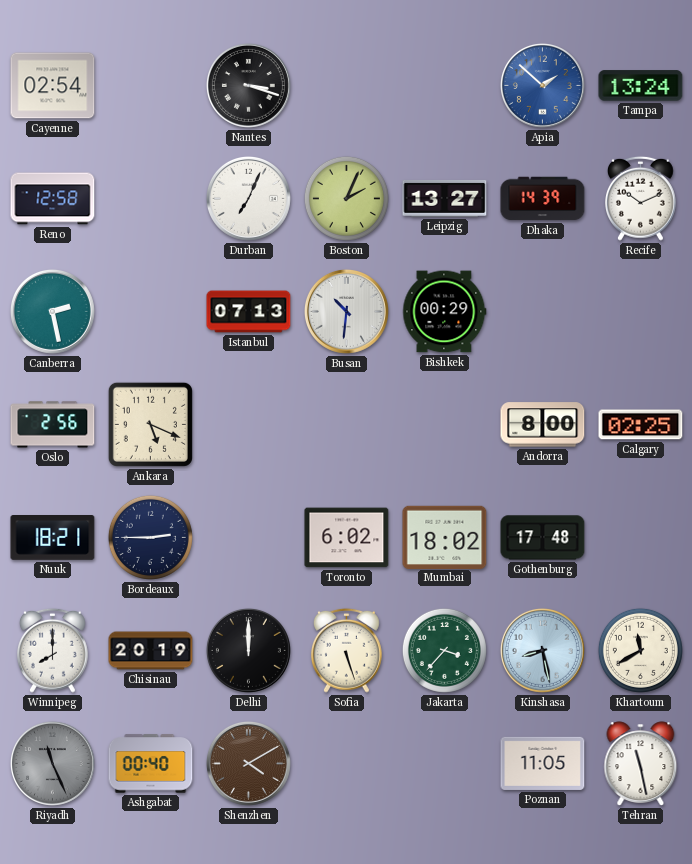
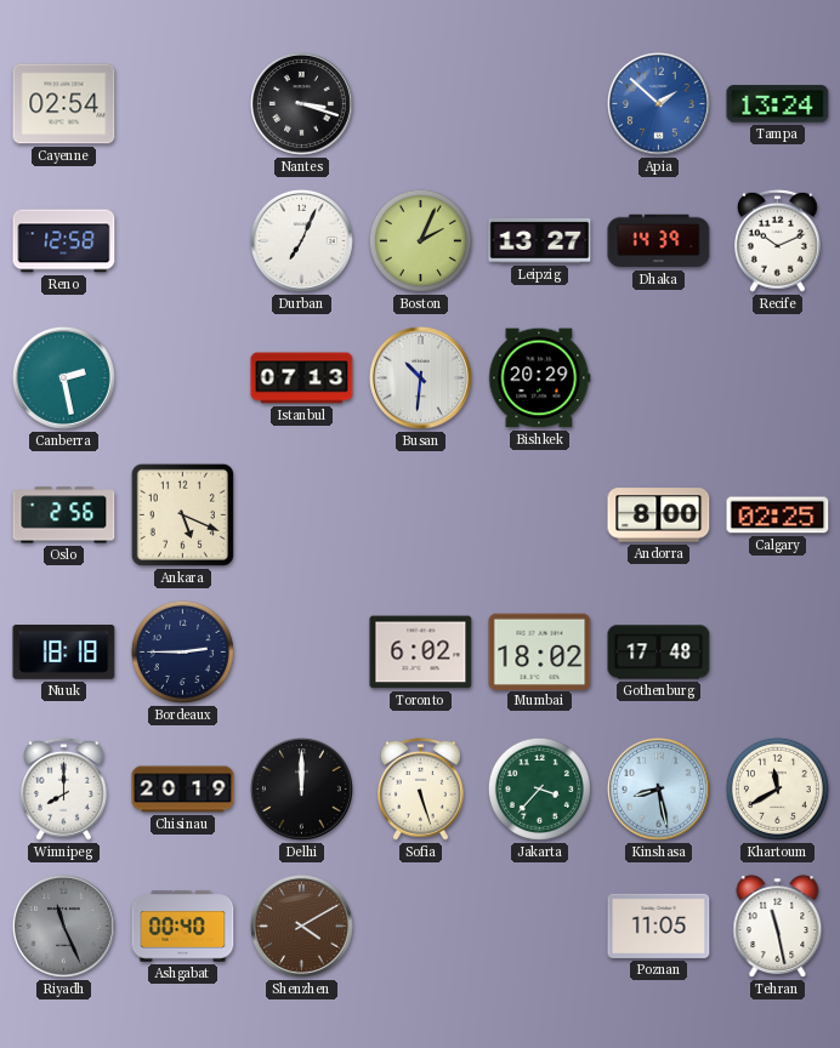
Bishkek: 00:29 -> 20:29 (540, 378)
Nuuk: 18:21 -> 18:18 (64, 653)
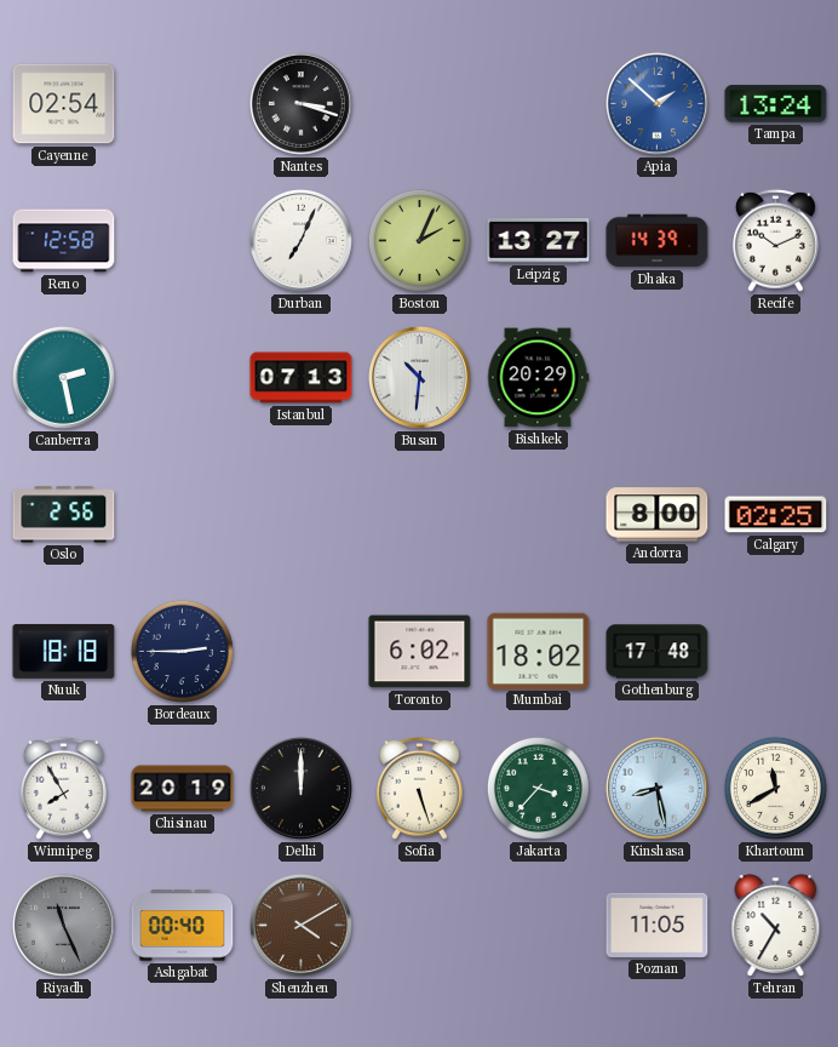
Ankara: 5:19 -> none (182, 514)
Winnipeg: 8:00 -> 7:55 (64, 788)
Tehran: 11:28 -> 10:35 (776, 926)
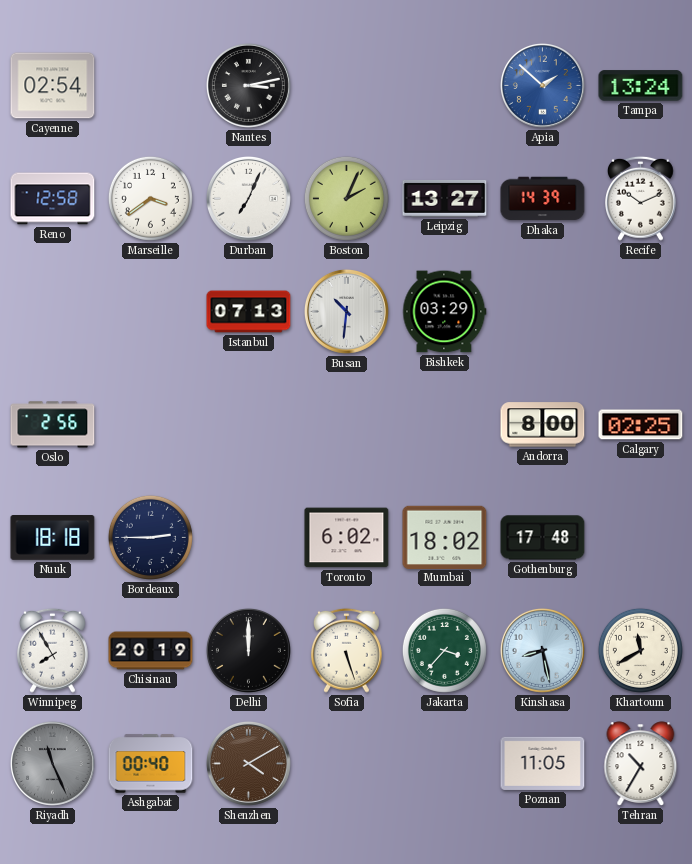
Nantes: 3:18 -> 3:13 (248, 85)
Marseille: none -> 3:39 (150, 198)
Canberra: 2:28 -> none (63, 377)
Bishkek: 20:29 -> 03:29 (445, 312)
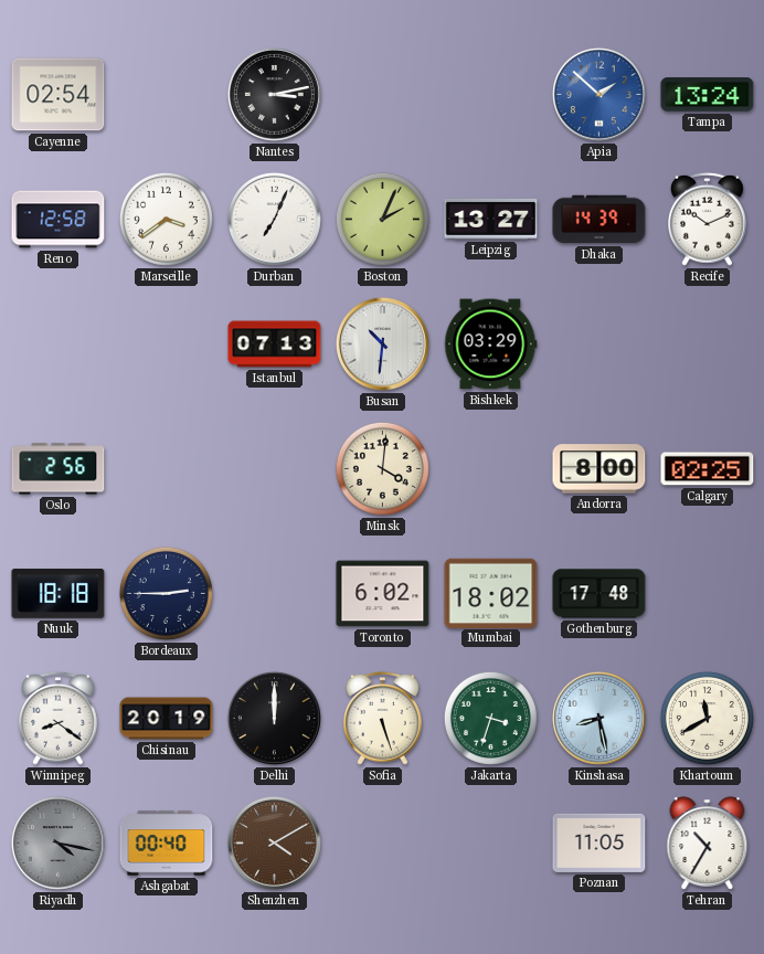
Minsk: none -> 4:01 (382, 468)
Winnipeg: 7:55 -> 8:21 (59, 718)
Jakarta: 3:37 -> 3:33 (490, 718)
Riyadh: 11:26 -> 4:17 (57, 842)
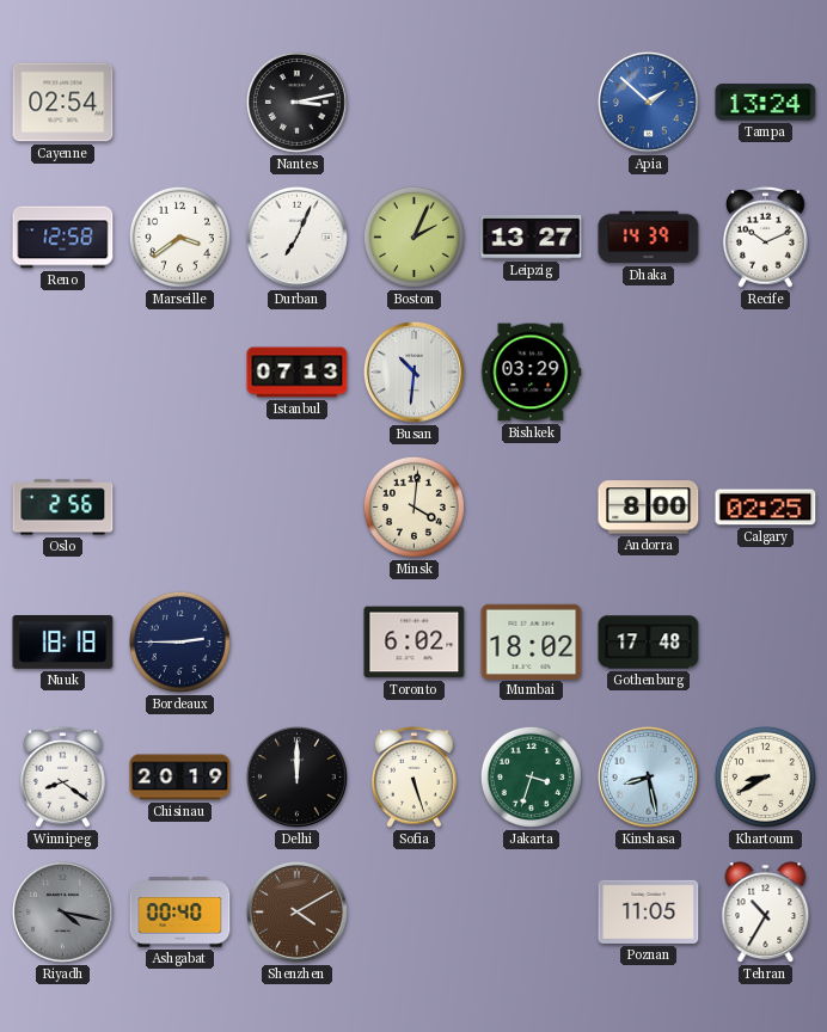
Khartoum: 11:40 -> 8:40 (765, 776)
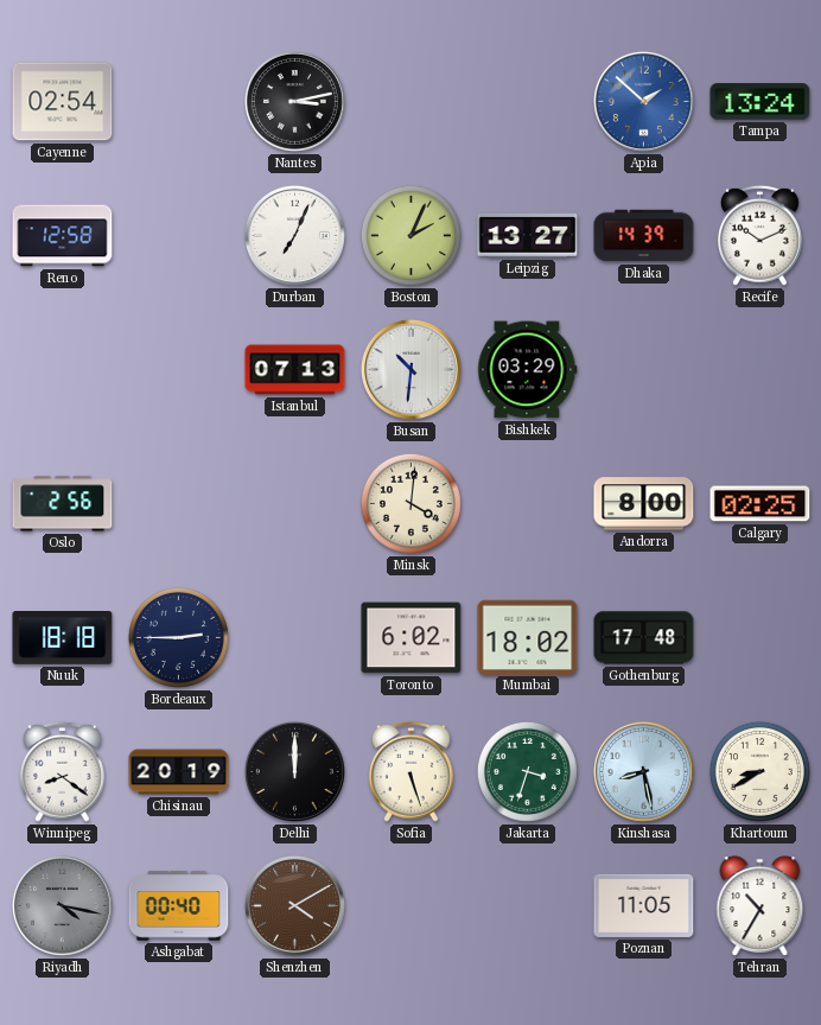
Marseille: 3:39 -> none (179, 236)
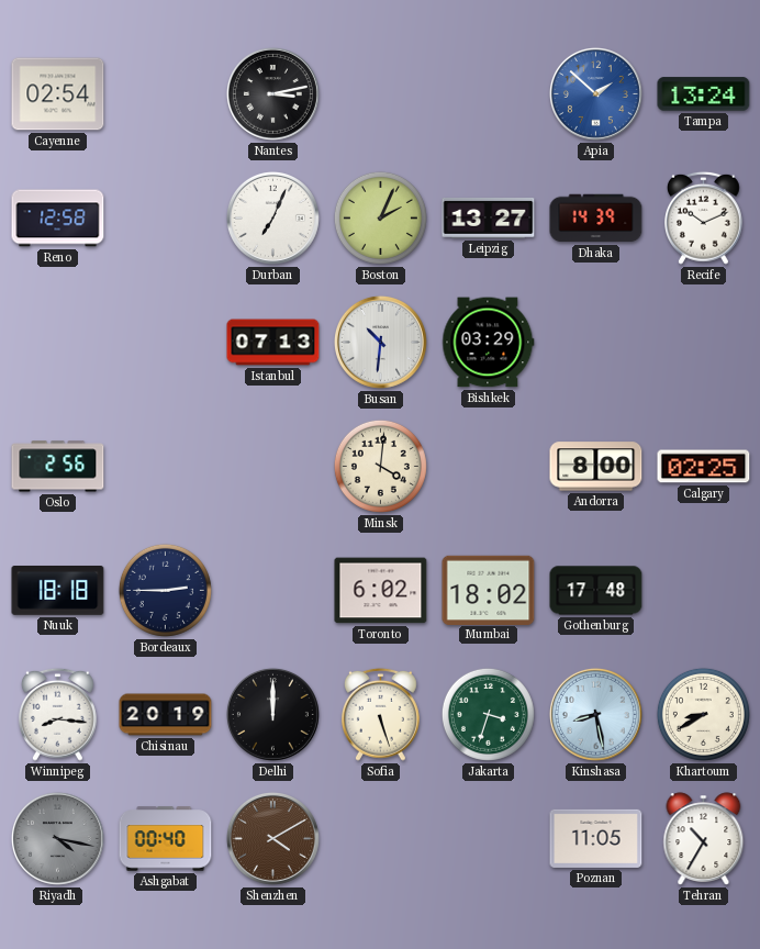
Winnipeg: 8:21 -> 8:16 (58, 714)
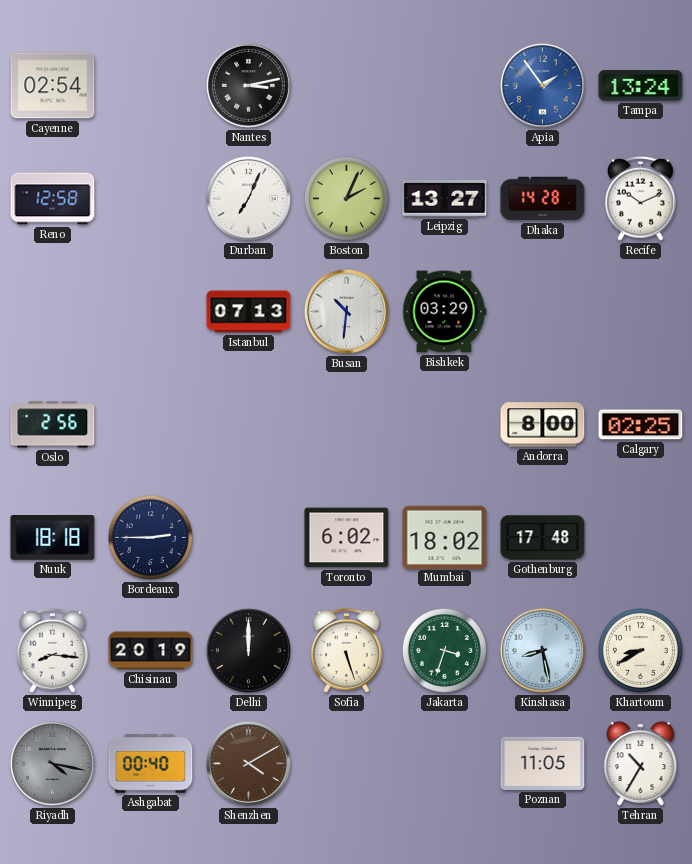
Apia: 1:52 -> 1:54 (542, 85)
Dhaka: 14:39 -> 14:28 (543, 199)
Minsk: 4:01 -> none (380, 466)
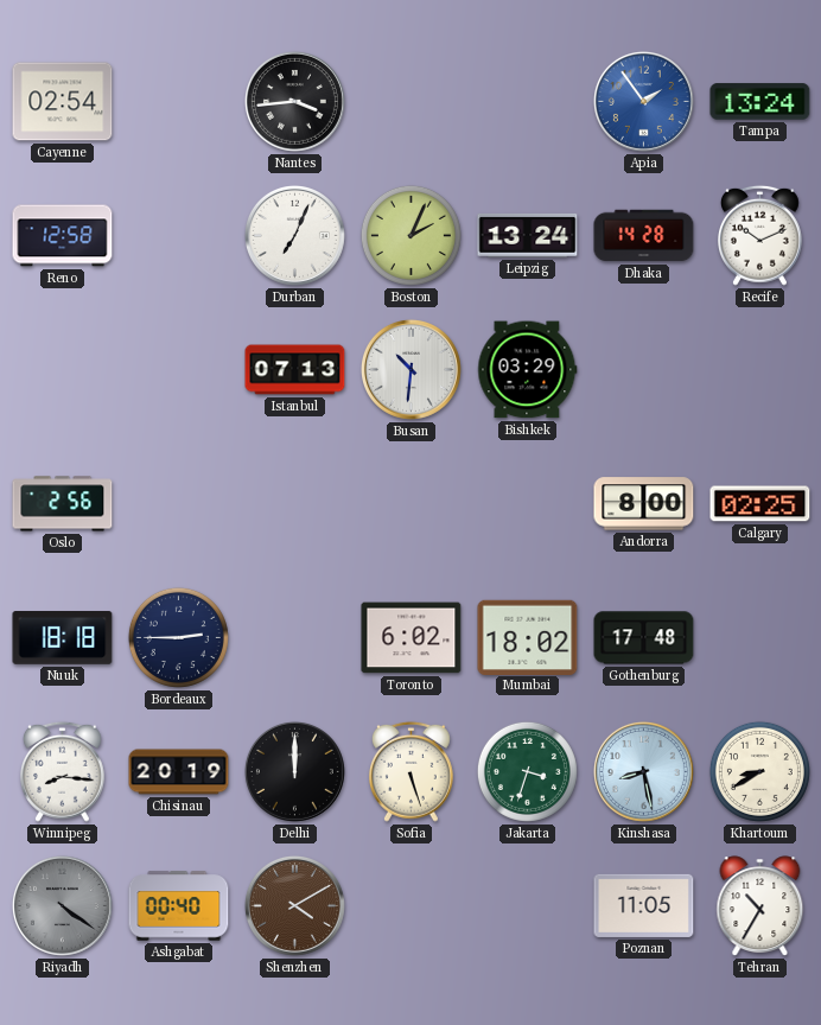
Nantes: 3:13 -> 3:44 (294, 101)
Leipzig: 13:27 -> 13:24 (528, 235)
Riyadh: 4:17 -> 4:21 (62, 905)
